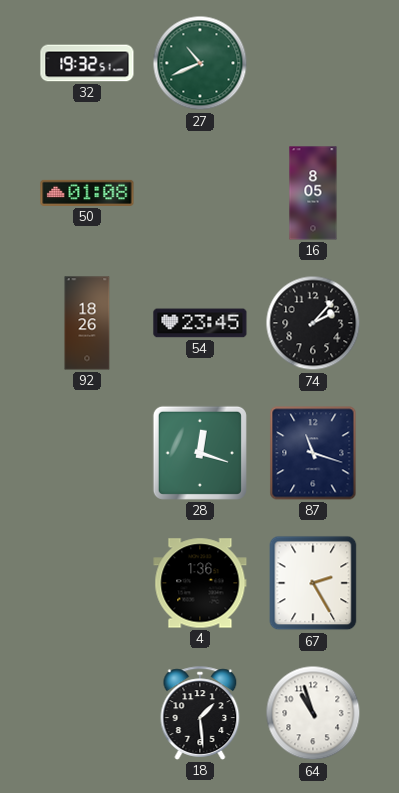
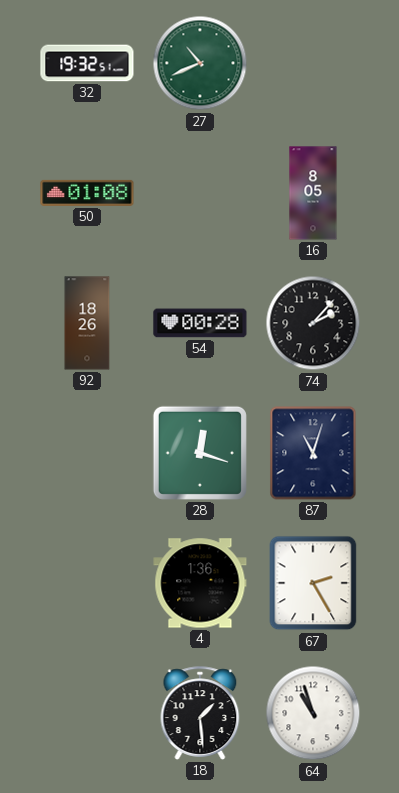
54: 23:45 -> 00:28 (200, 323)
87: 11:18 -> 11:03 (313, 453)
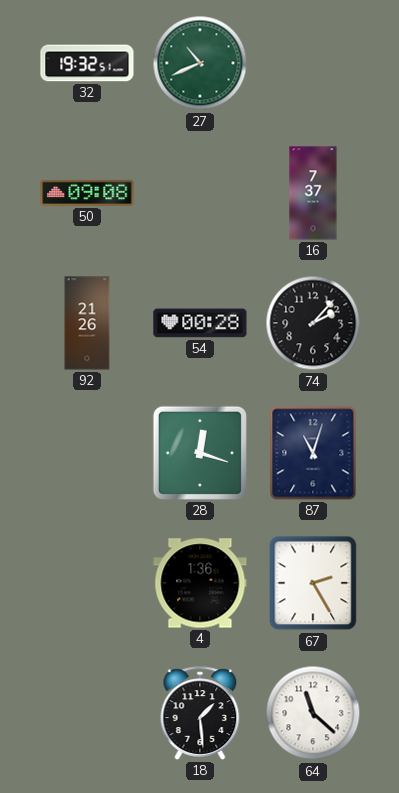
50: 01:08 -> 09:08 (87, 193)
16: 8:05 -> 7:37 (313, 193)
92: 18:26 -> 21:26 (87, 323)
64: 10:57 -> 11:22 (313, 713)
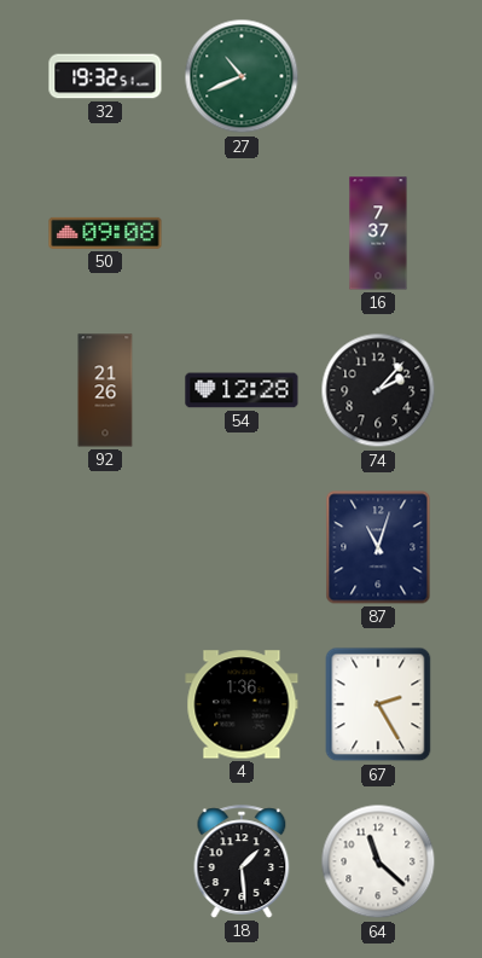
54: 00:28 -> 12:28 (242, 390)
28: 12:18 -> none (200, 453)
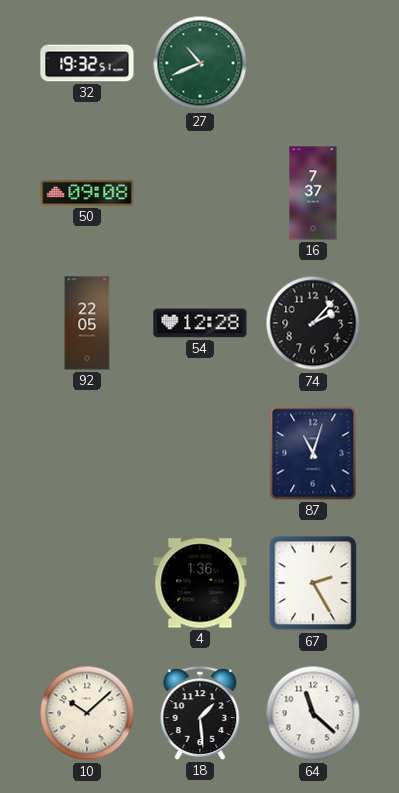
92: 21:26 -> 22:05 (87, 323)
10: none -> 10:08 (87, 713)
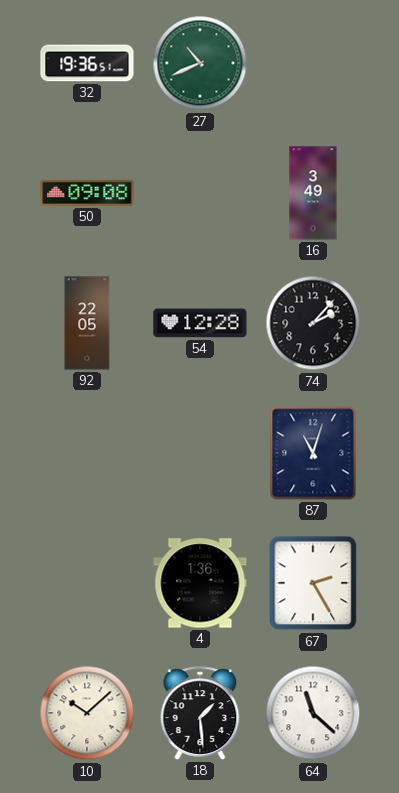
32: 19:32 -> 19:36 (87, 63)
16: 7:37 -> 3:49 (313, 193)
